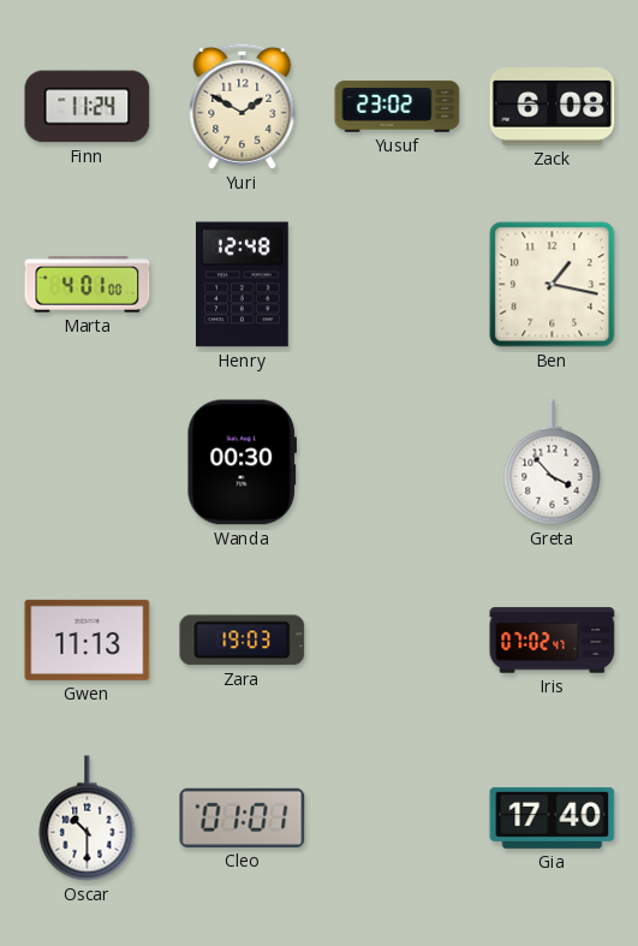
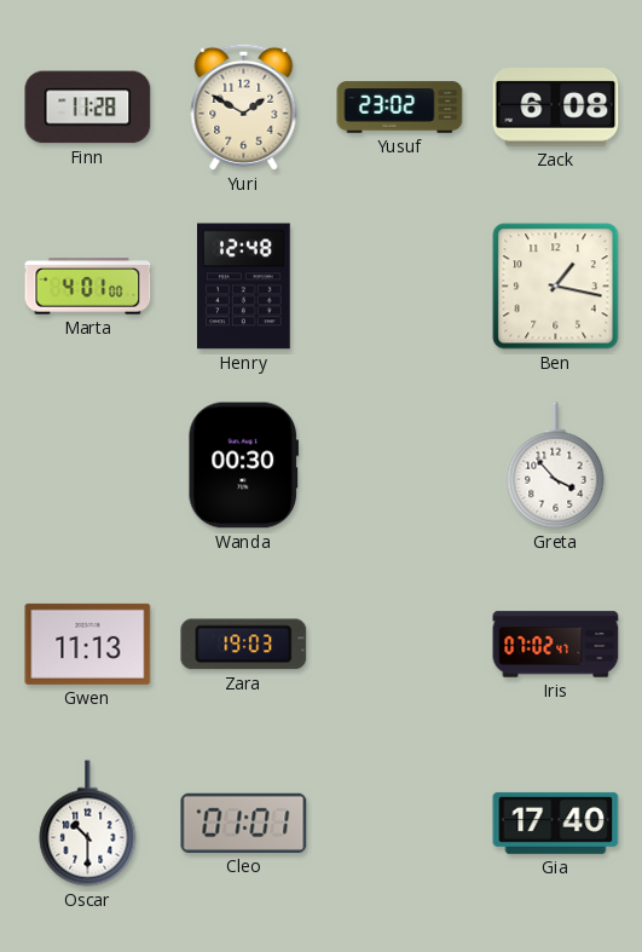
Finn: 11:24 -> 11:28 (88, 108)
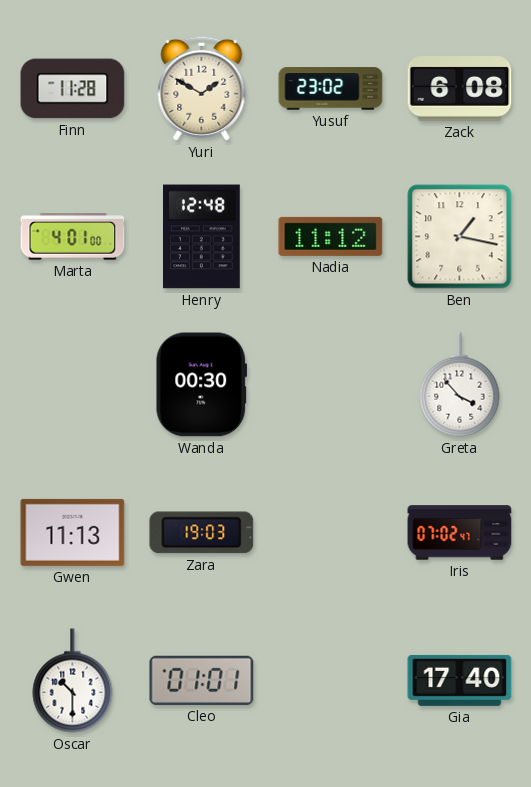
Nadia: none -> 11:12 (331, 236)
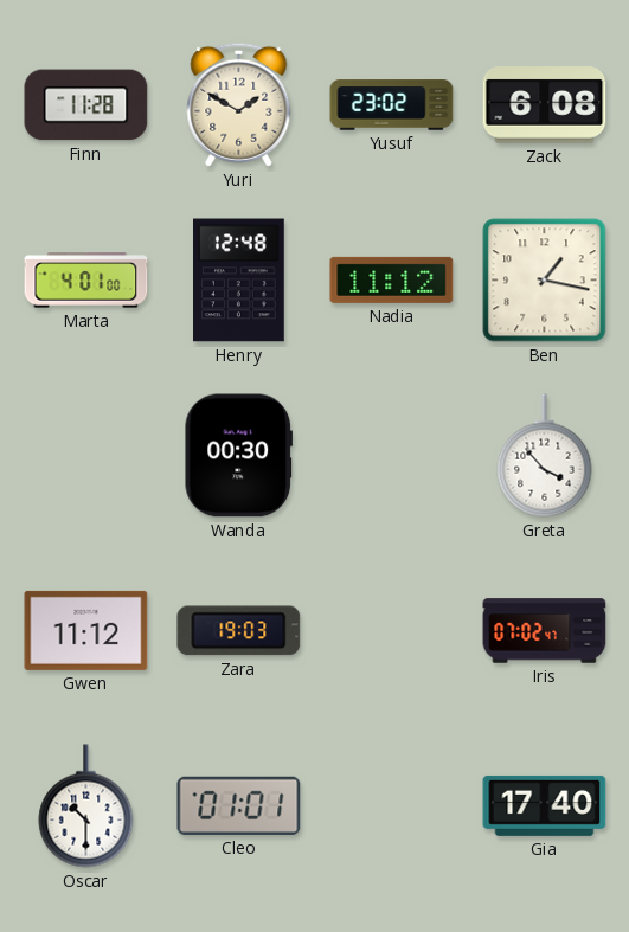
Gwen: 11:13 -> 11:12 (86, 630)
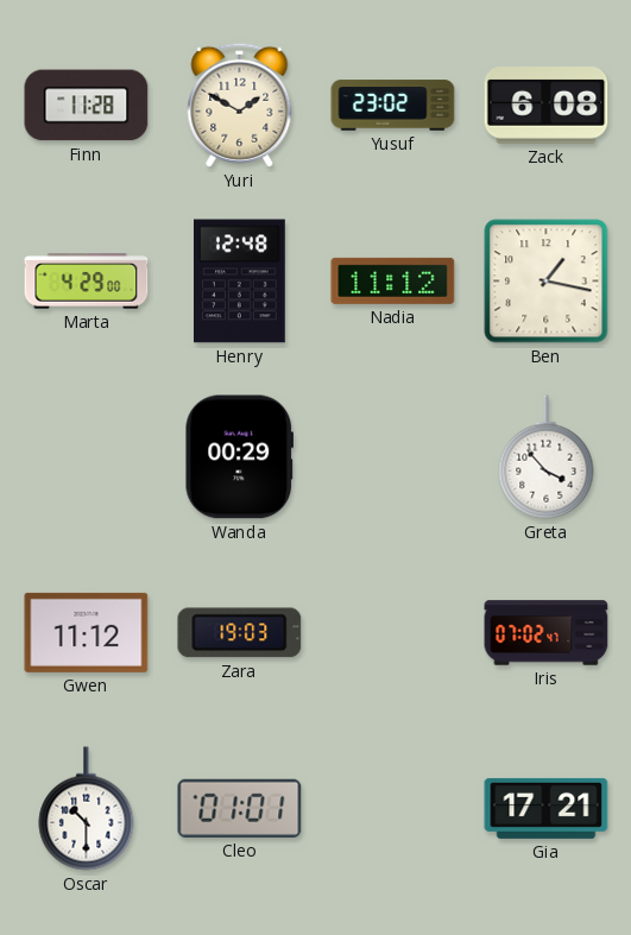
Marta: 4:01 -> 4:29 (87, 282)
Wanda: 00:30 -> 00:29 (239, 457)
Gia: 17:40 -> 17:21 (547, 808)
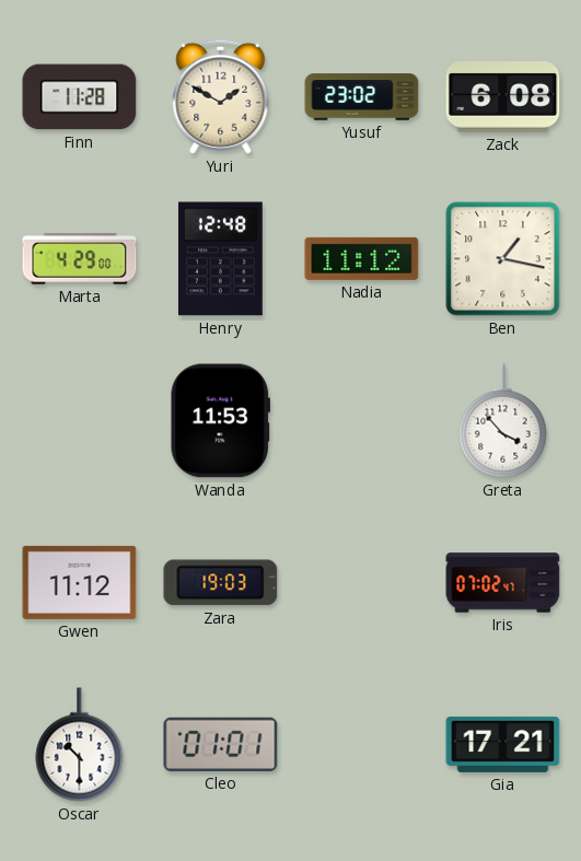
Wanda: 00:29 -> 11:53 (220, 421)
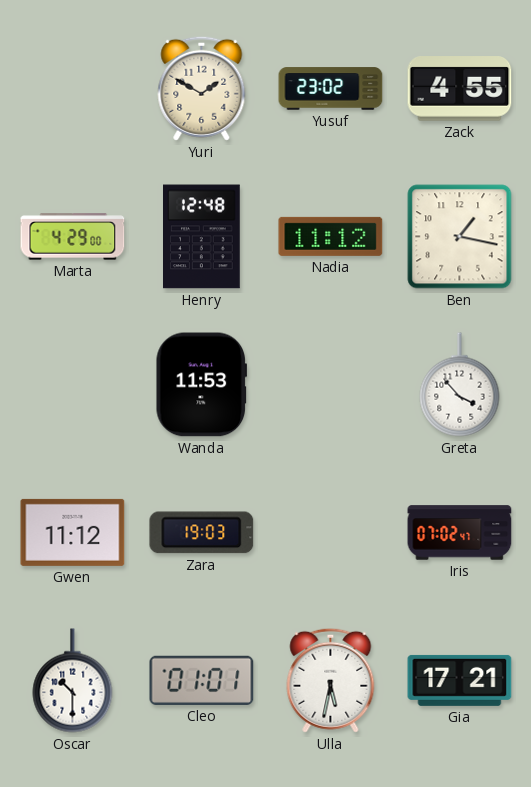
Finn: 11:28 -> none (80, 97)
Zack: 6:08 -> 4:55 (460, 89)
Ulla: none -> 5:32 (331, 680)
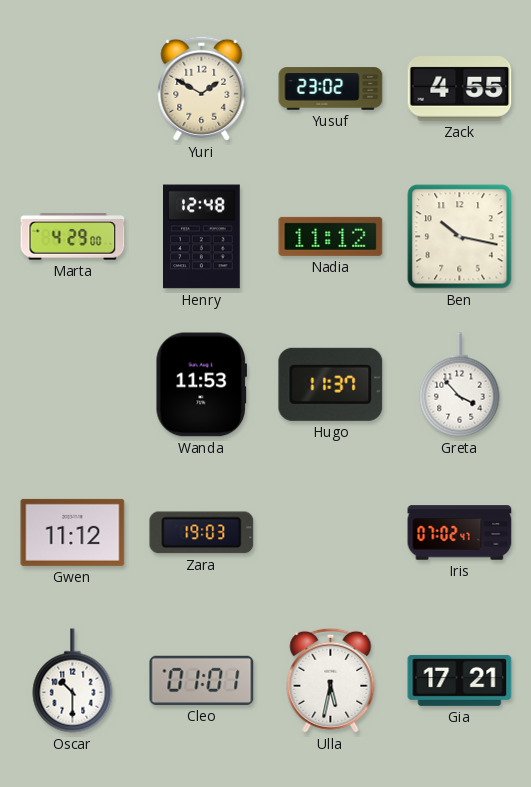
Ben: 1:17 -> 10:17 (460, 237)
Hugo: none -> 11:37 (331, 384)
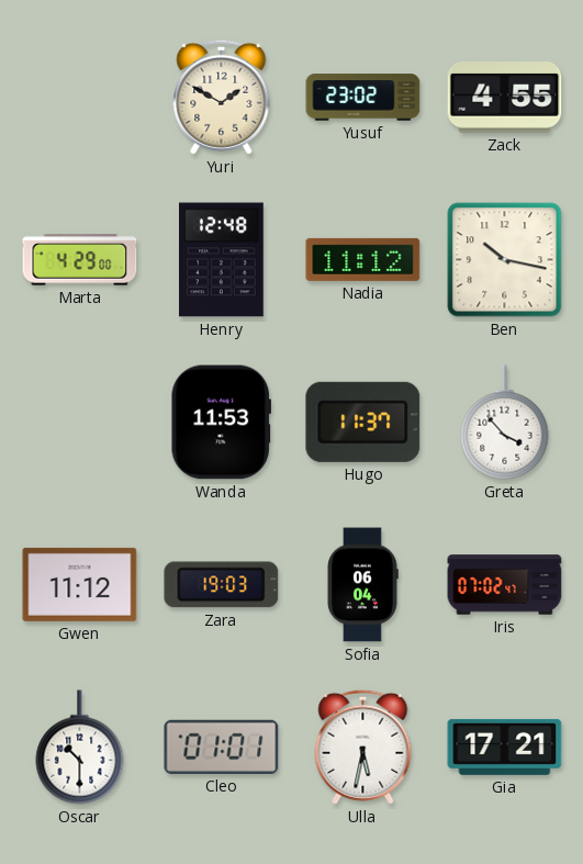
Sofia: none -> 06:04 (362, 585)
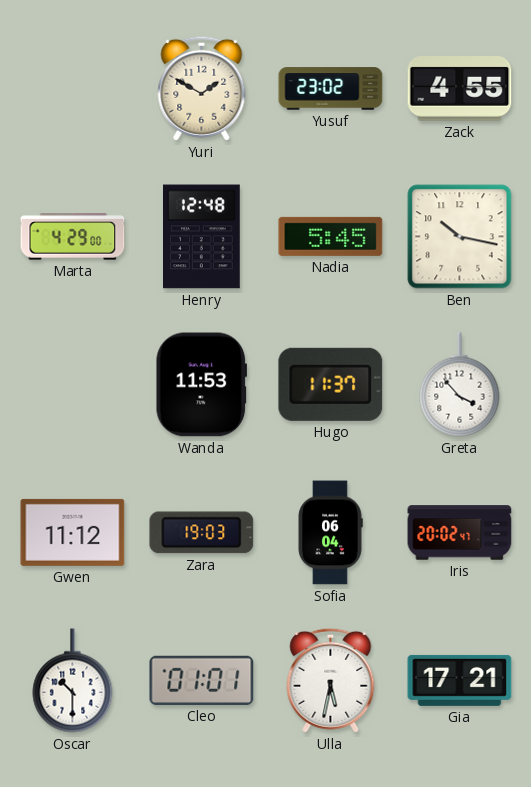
Nadia: 11:12 -> 5:45 (331, 236)
Iris: 07:02 -> 20:02 (460, 533)
